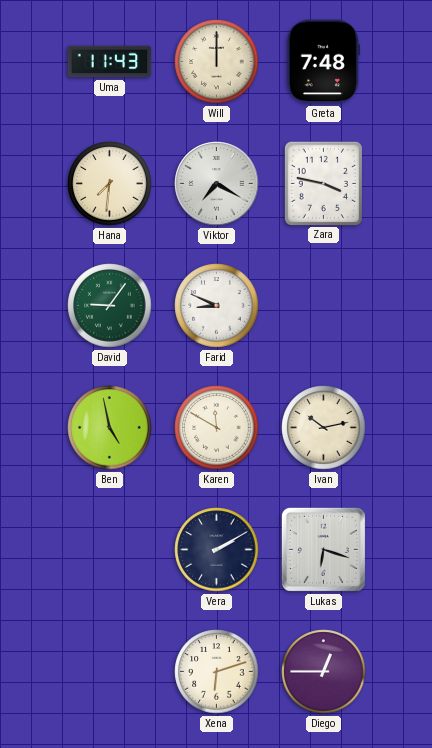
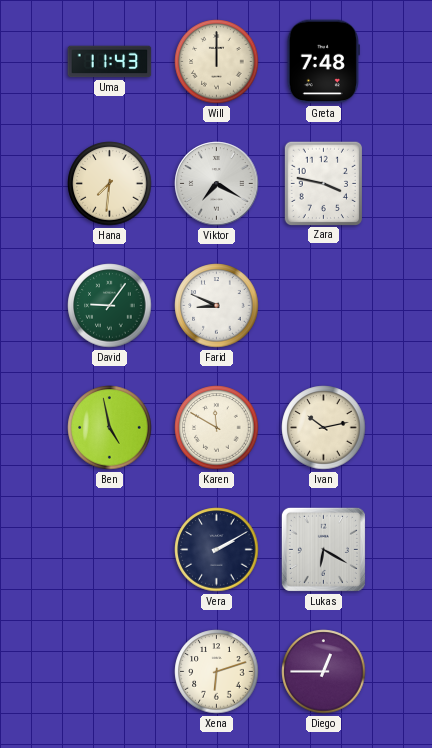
Lukas: 6:18 -> 6:20 (323, 549)
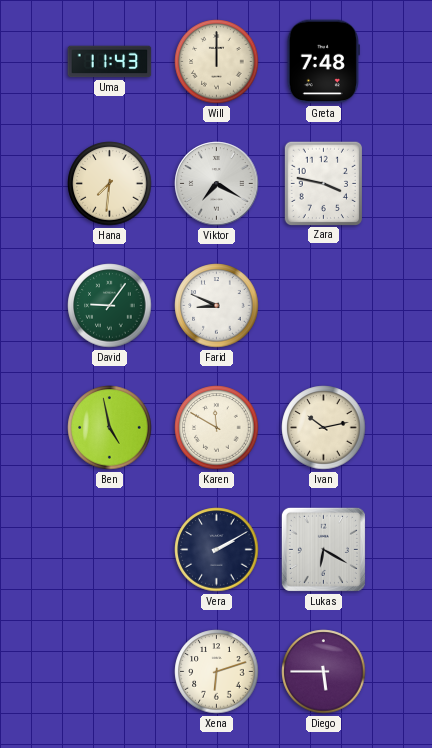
Diego: 12:45 -> 5:45 (324, 672)
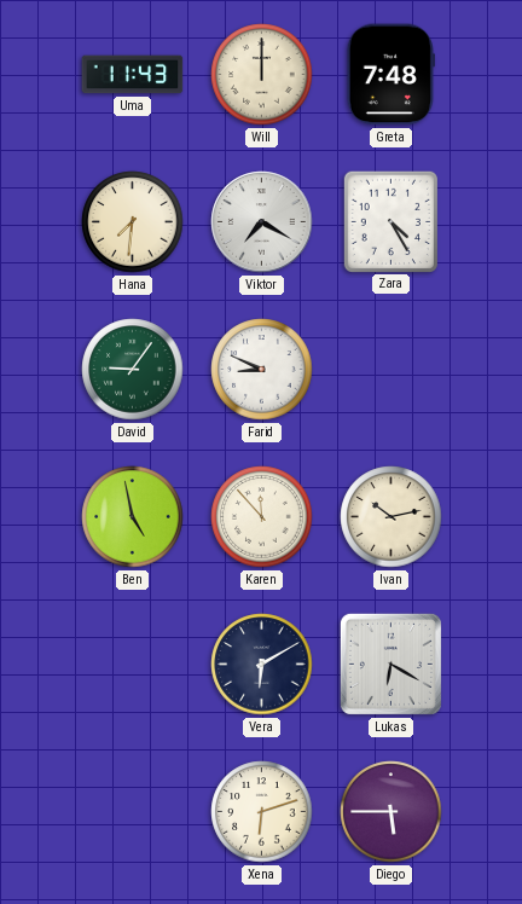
Zara: 3:47 -> 4:25 (390, 221)
Karen: 11:50 -> 11:53 (262, 517)
Vera: 2:10 -> 6:10 (262, 665)
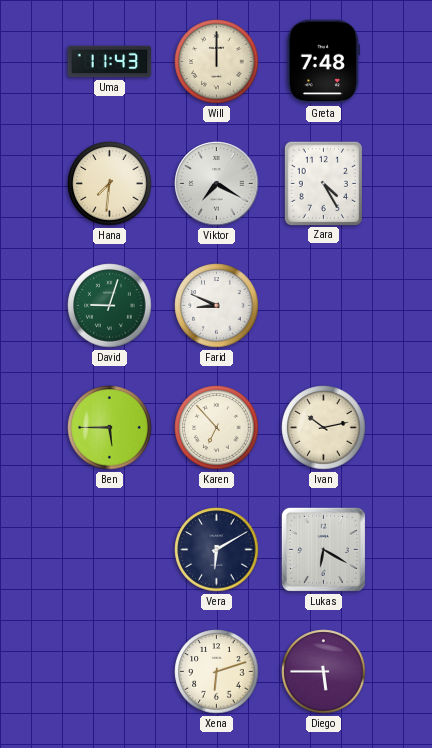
David: 9:06 -> 9:03 (110, 306)
Ben: 4:58 -> 5:45 (110, 428)
Karen: 11:53 -> 6:53 (217, 428)
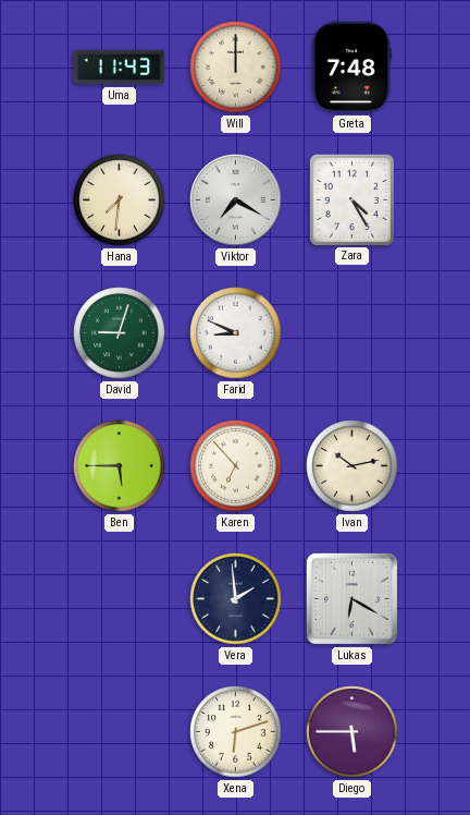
Vera: 6:10 -> 1:59 (236, 599)
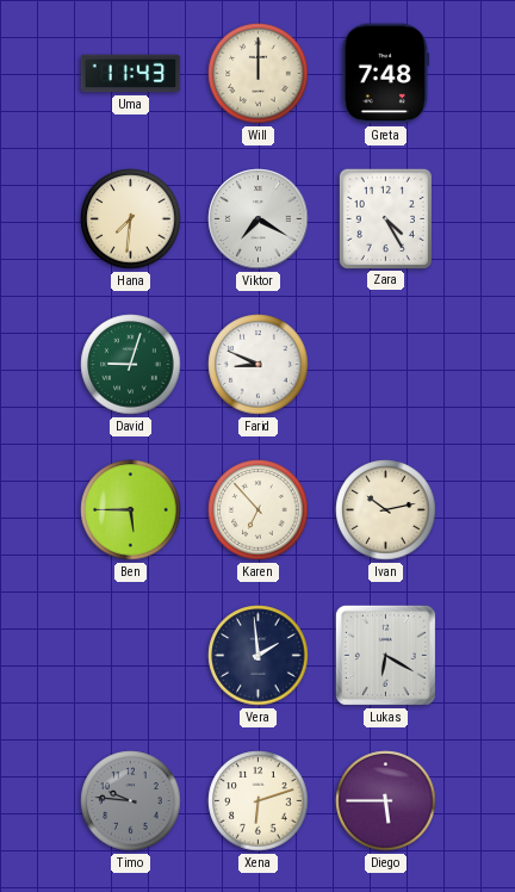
Timo: none -> 9:46 (131, 801)
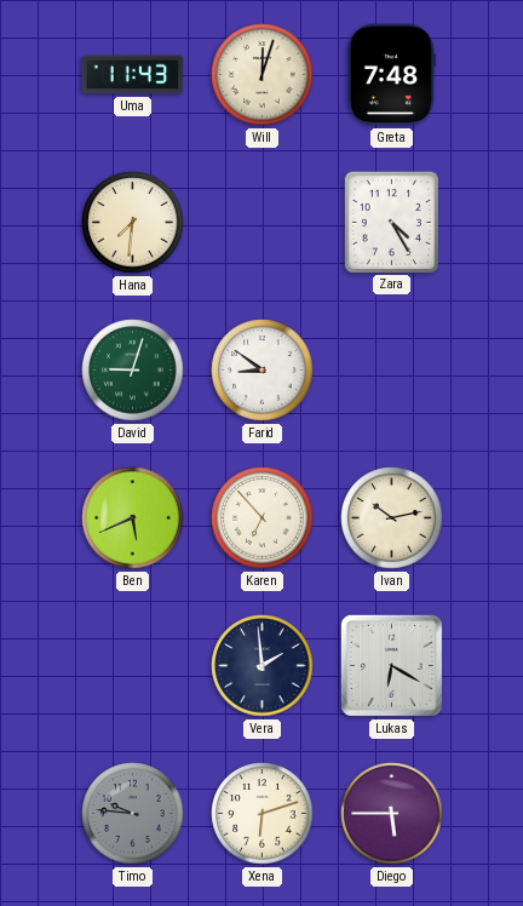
Will: 12:00 -> 12:03 (263, 75)
Viktor: 7:20 -> none (259, 219)
Farid: 8:49 -> 8:51 (263, 371)
Ben: 5:45 -> 5:41 (133, 518)
